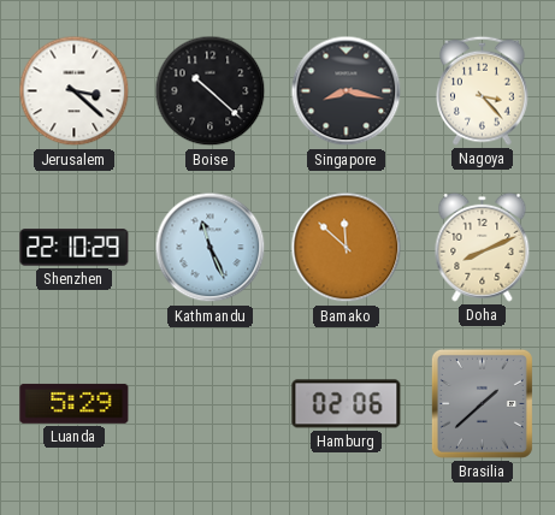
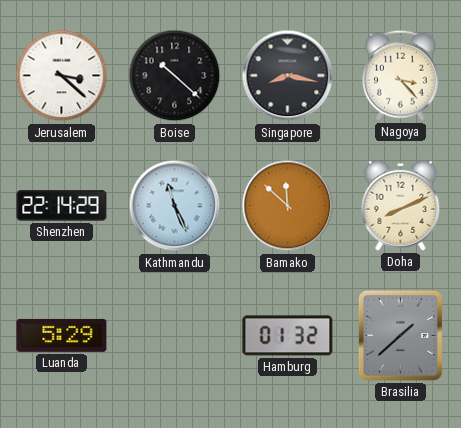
Shenzhen: 22:10 -> 22:14 (62, 206)
Hamburg: 02:06 -> 01:32 (288, 336)
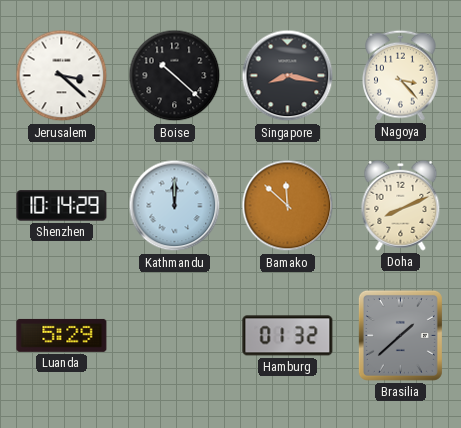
Shenzhen: 22:14 -> 10:14 (62, 206)
Kathmandu: 11:26 -> 12:00 (175, 206)
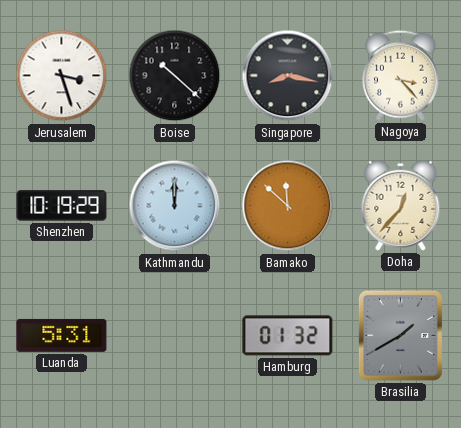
Jerusalem: 3:22 -> 3:27 (62, 76)
Shenzhen: 10:14 -> 10:19 (62, 206)
Doha: 8:11 -> 12:37 (401, 205)
Luanda: 5:29 -> 5:31 (62, 335)
Brasilia: 1:38 -> 1:40 (400, 335)
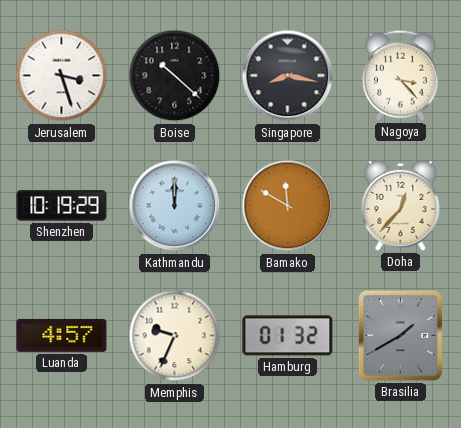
Bamako: 11:52 -> 11:50 (288, 206)
Luanda: 5:31 -> 4:57 (62, 335)
Memphis: none -> 9:34 (175, 336)
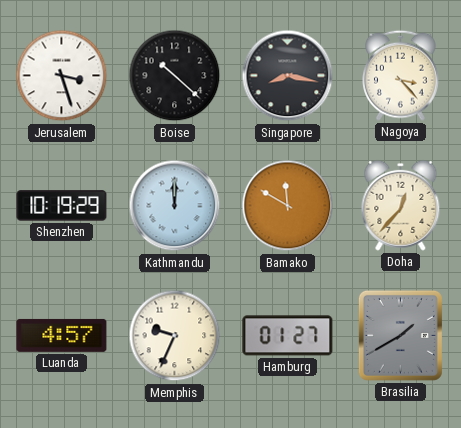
Hamburg: 01:32 -> 01:27 (288, 336)
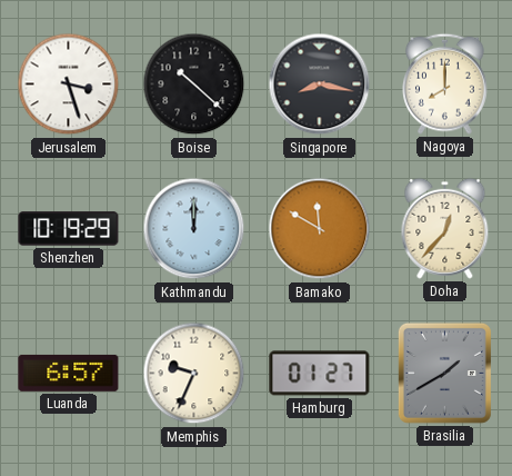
Nagoya: 3:23 -> 8:00 (445, 83)
Luanda: 4:57 -> 6:57 (69, 373)
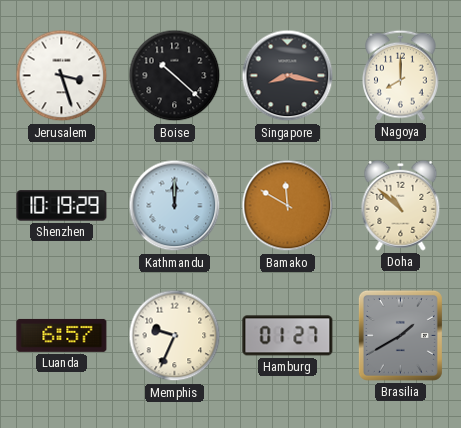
Doha: 12:37 -> 10:52 (401, 205)
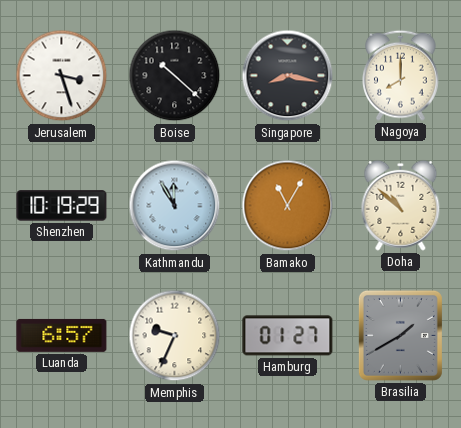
Kathmandu: 12:00 -> 11:55 (175, 206)
Bamako: 11:50 -> 11:05 (288, 206)
